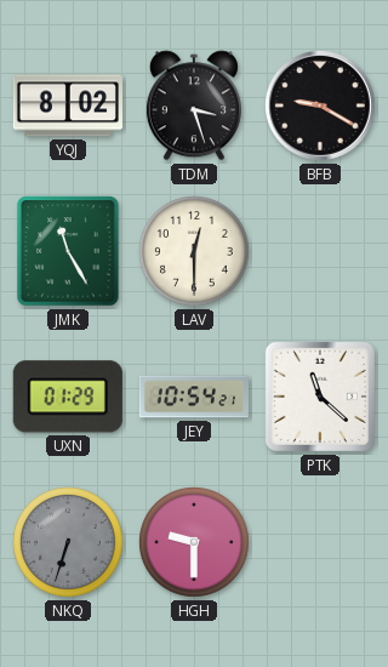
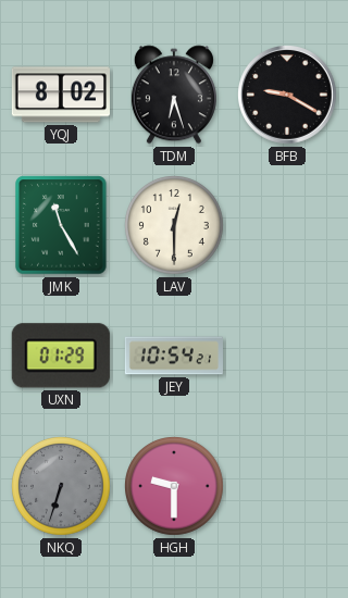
TDM: 3:27 -> 6:27 (174, 95)
PTK: 11:22 -> none (320, 397)
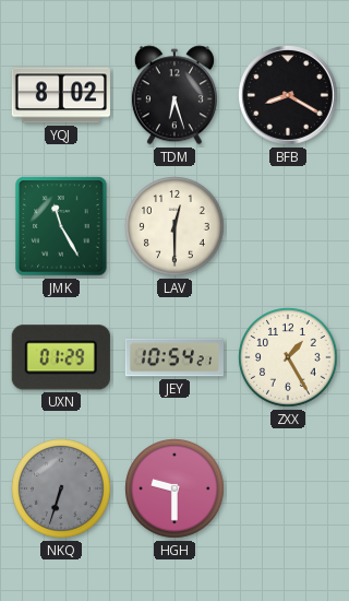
BFB: 9:20 -> 8:20 (289, 96)
ZXX: none -> 1:25 (288, 357)
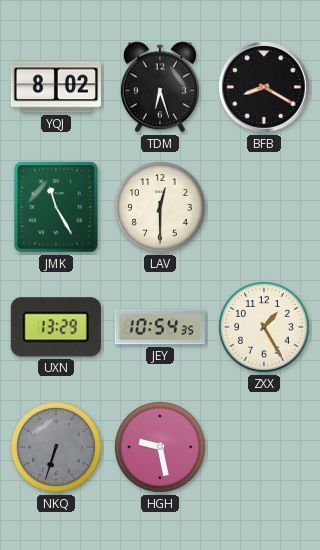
UXN: 01:29 -> 13:29 (56, 327)
JEY: 10:54:21 -> 10:54:35 (160, 327)
HGH: 9:30 -> 9:28 (160, 447)
